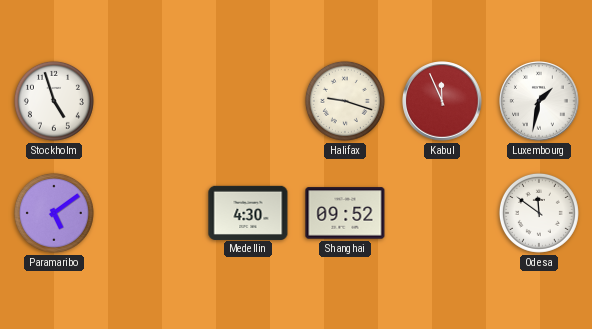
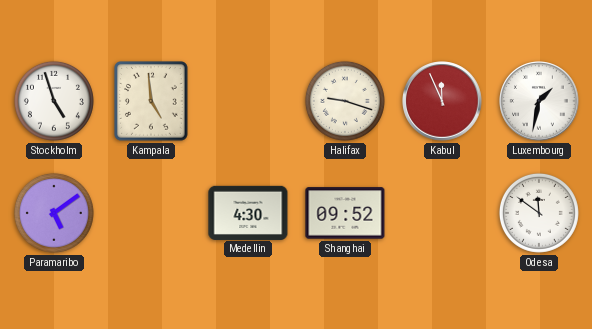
Kampala: none -> 4:59 (152, 102)
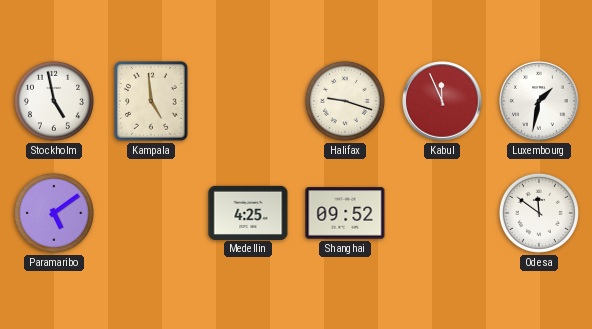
Stockholm: 4:57 -> 4:58 (54, 101)
Medellin: 4:30 -> 4:25 (248, 212)
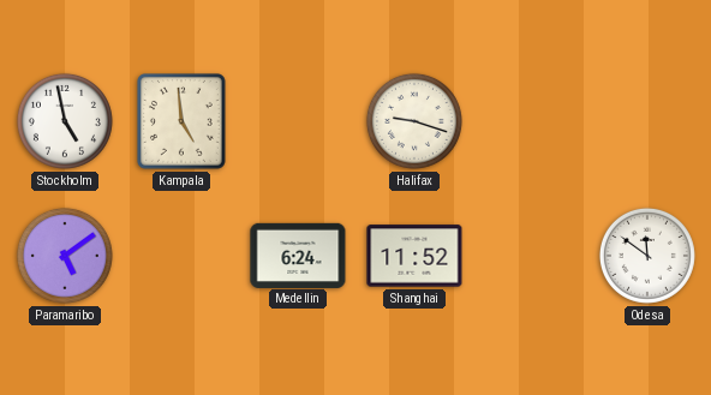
Kabul: 11:56 -> none (442, 101)
Luxembourg: 1:32 -> none (539, 101)
Medellin: 4:25 -> 6:24 (298, 255)
Shanghai: 09:52 -> 11:52 (414, 256)
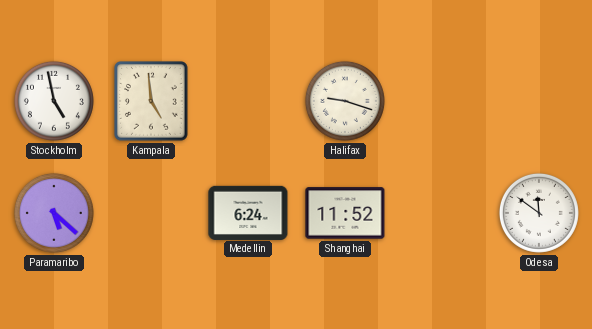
Paramaribo: 5:09 -> 5:22 (54, 213)
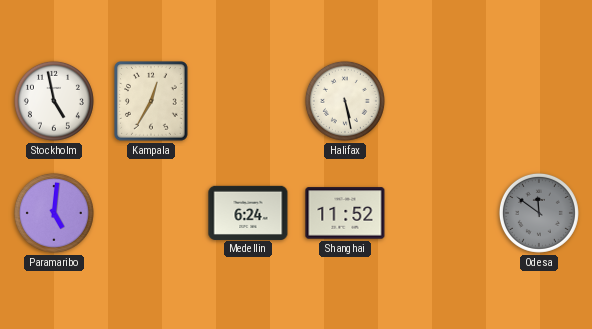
Kampala: 4:59 -> 12:35 (152, 102)
Halifax: 9:18 -> 5:28 (345, 101)
Paramaribo: 5:22 -> 5:01 (54, 213)
Odesa dial: white -> grey (539, 213)
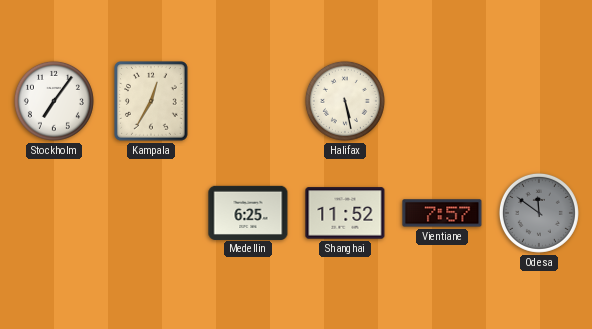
Stockholm: 4:58 -> 7:06 (54, 101)
Paramaribo: 5:01 -> none (54, 213)
Medellin: 6:24 -> 6:25 (248, 212)
Vientiane: none -> 7:57 (442, 213)
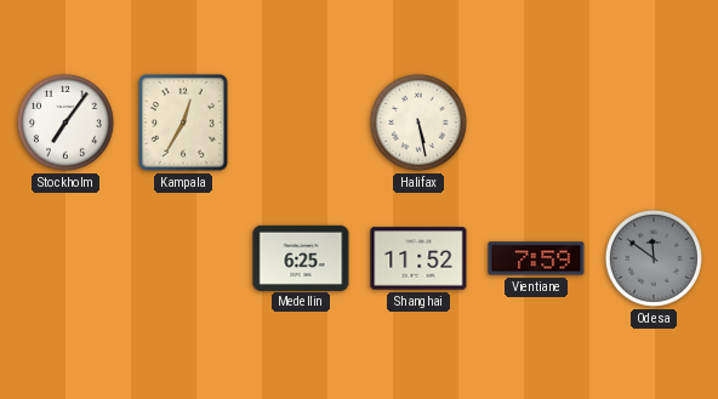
Vientiane: 7:57 -> 7:59 (536, 258)
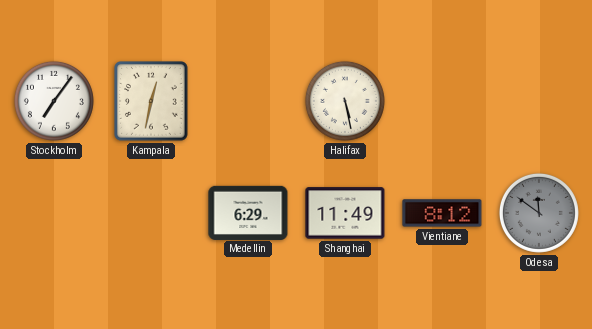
Kampala: 12:35 -> 12:32 (152, 102)
Medellin: 6:25 -> 6:29 (248, 212)
Shanghai: 11:52 -> 11:49 (345, 213)
Vientiane: 7:59 -> 8:12 (442, 213)
